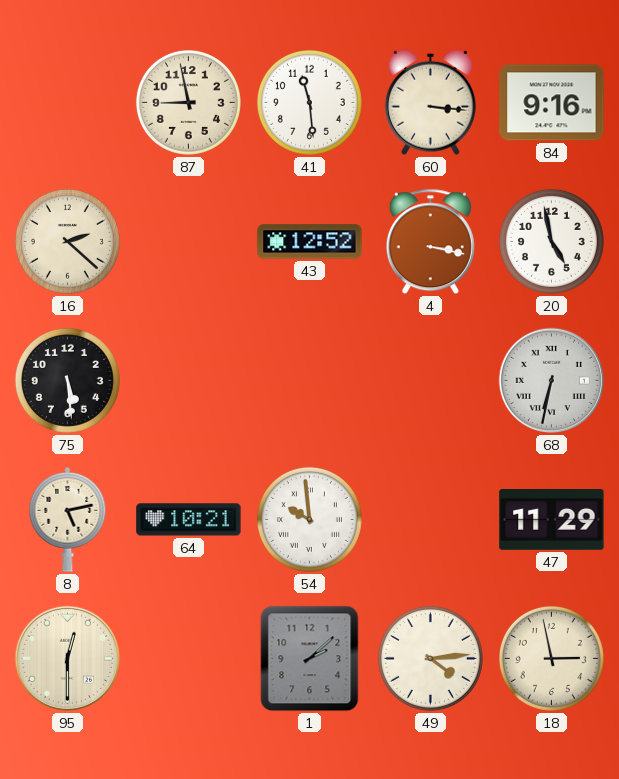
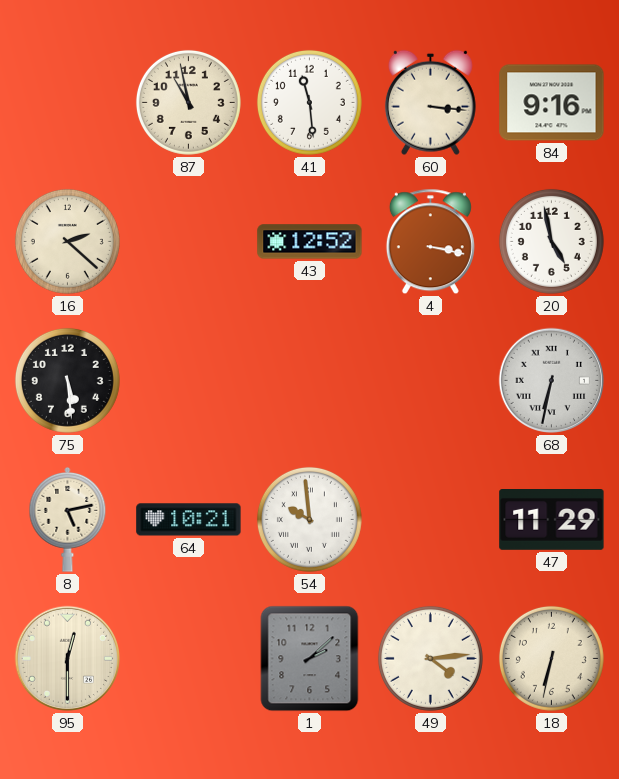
87: 8:58 -> 10:58 (188, 102)
18: 2:58 -> 6:32 (551, 658)
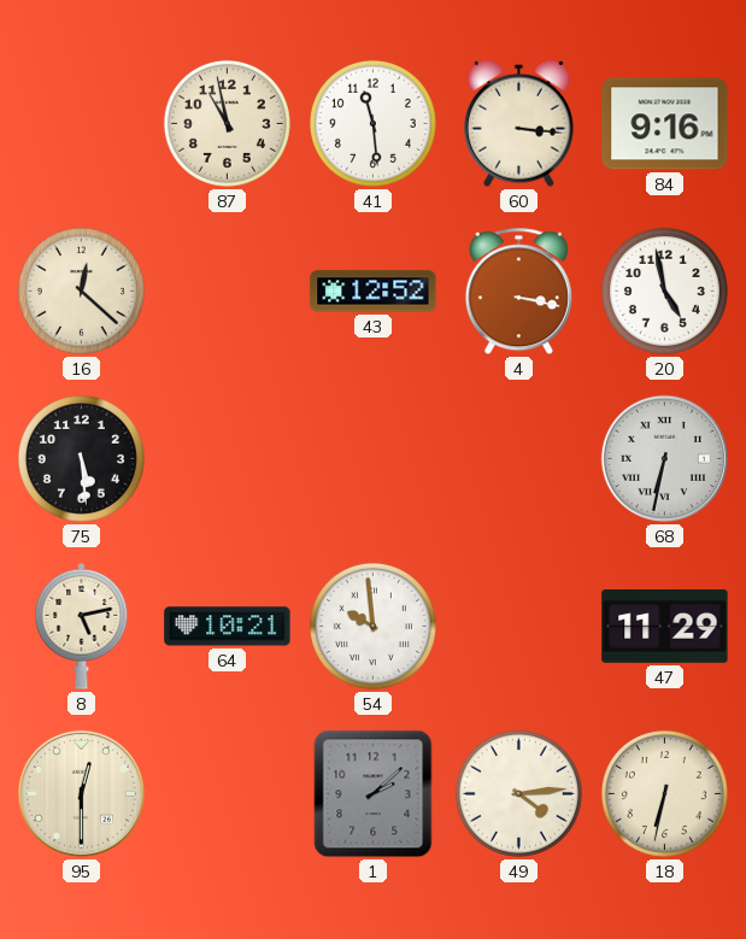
16: 2:22 -> 12:22 (81, 290)
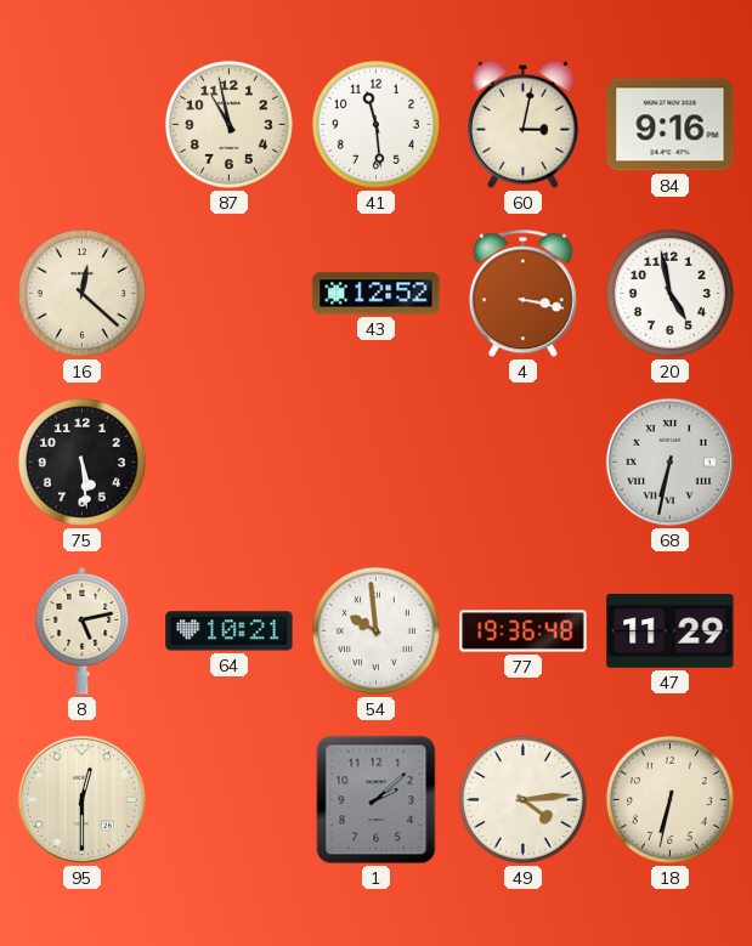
60: 3:16 -> 3:02 (522, 124)
77: none -> 19:36 (524, 631)
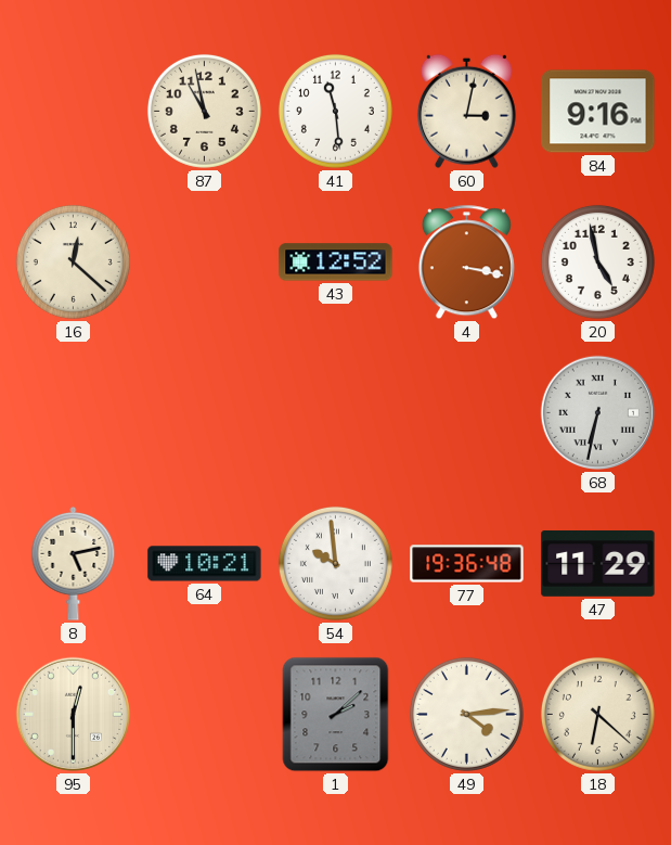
75: 5:29 -> none (81, 461)
18: 6:32 -> 6:22 (597, 714)
